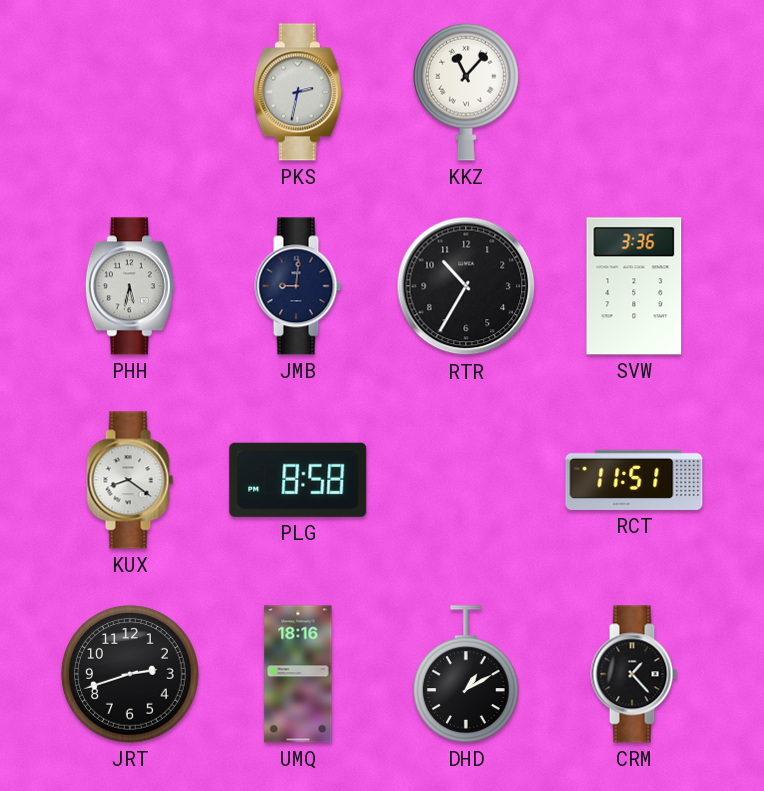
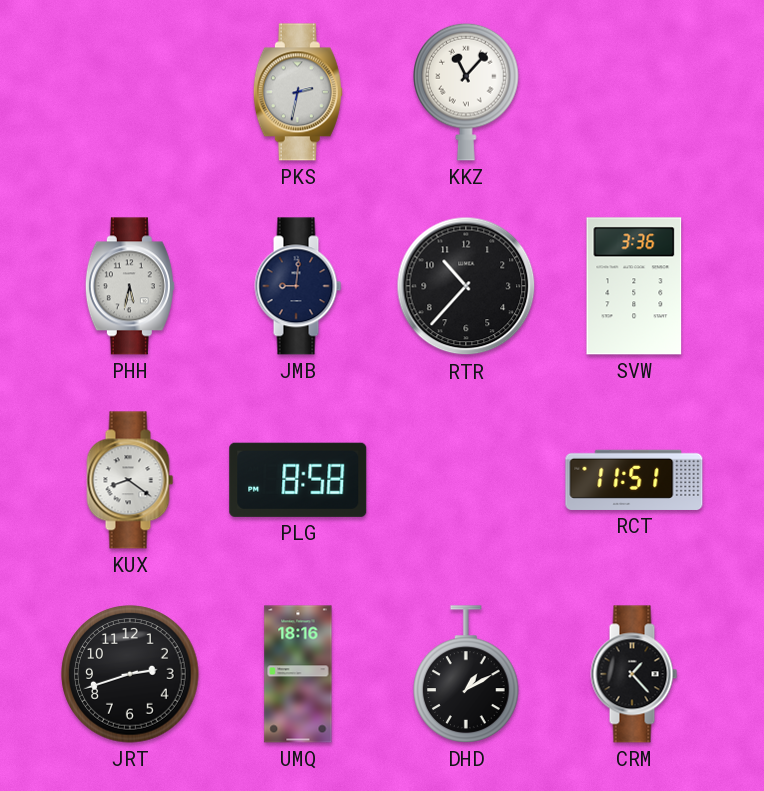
RTR: 10:35 -> 10:37 (466, 286)
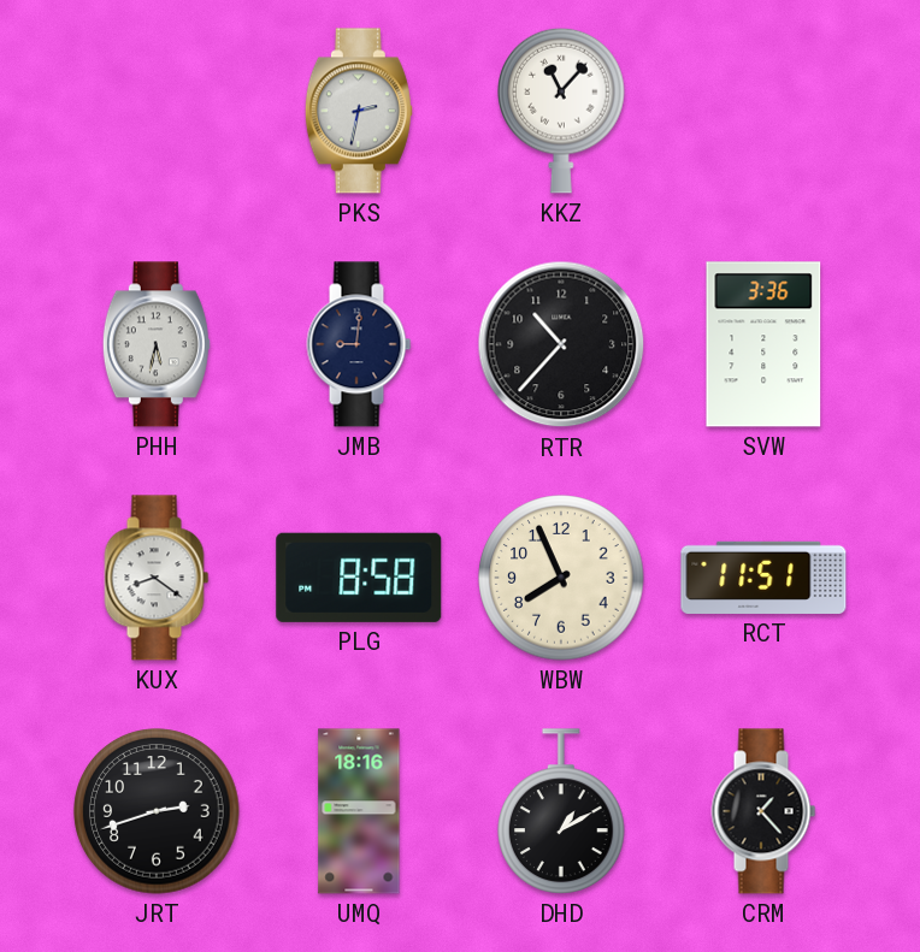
WBW: none -> 7:56 (561, 578)
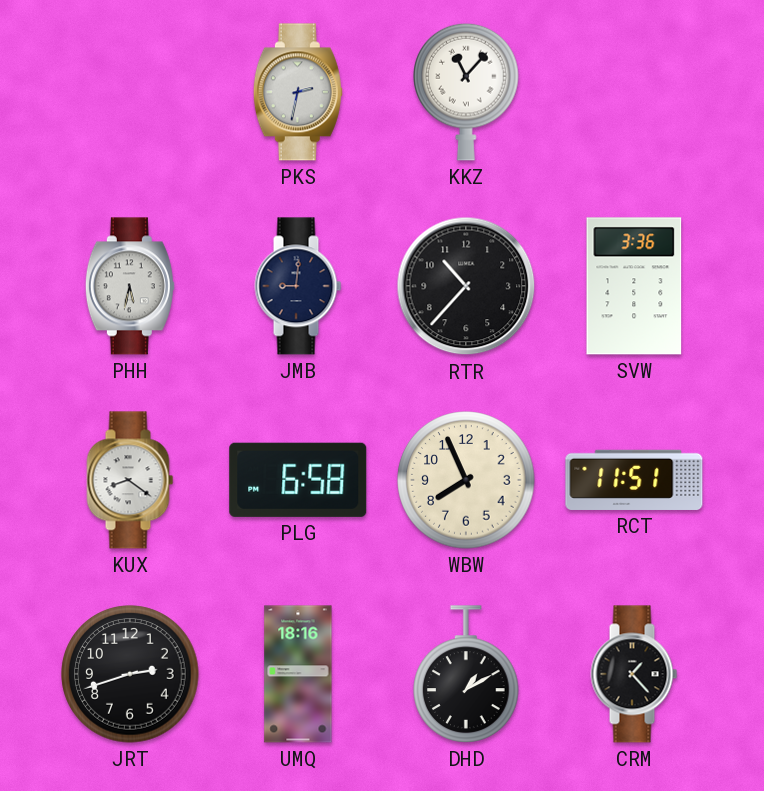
PLG: 8:58 -> 6:58 (298, 480)
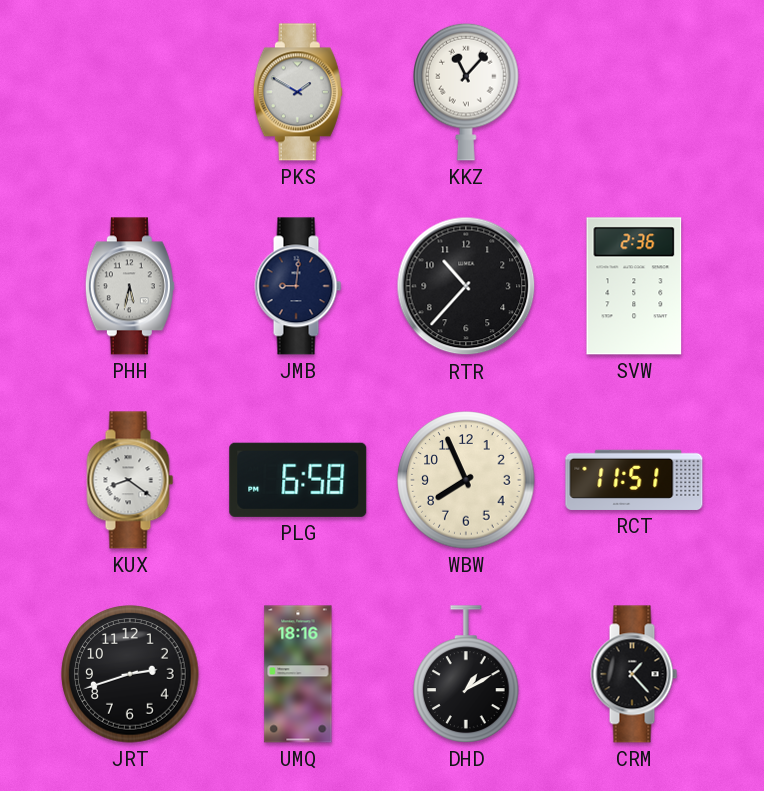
PKS: 2:32 -> 1:50 (298, 92)
SVW: 3:36 -> 2:36 (634, 286)
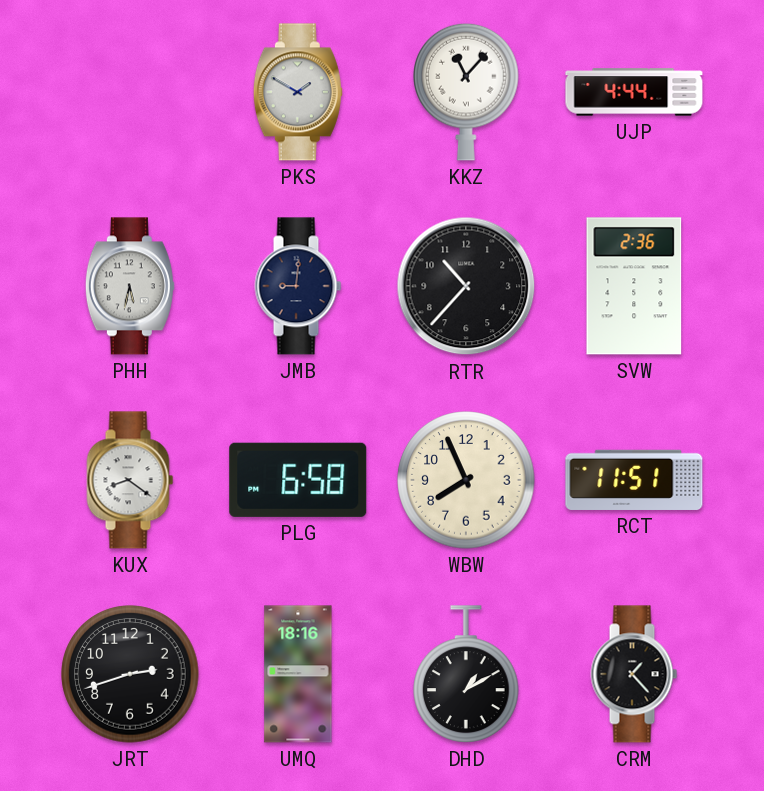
UJP: none -> 4:44 (634, 92)
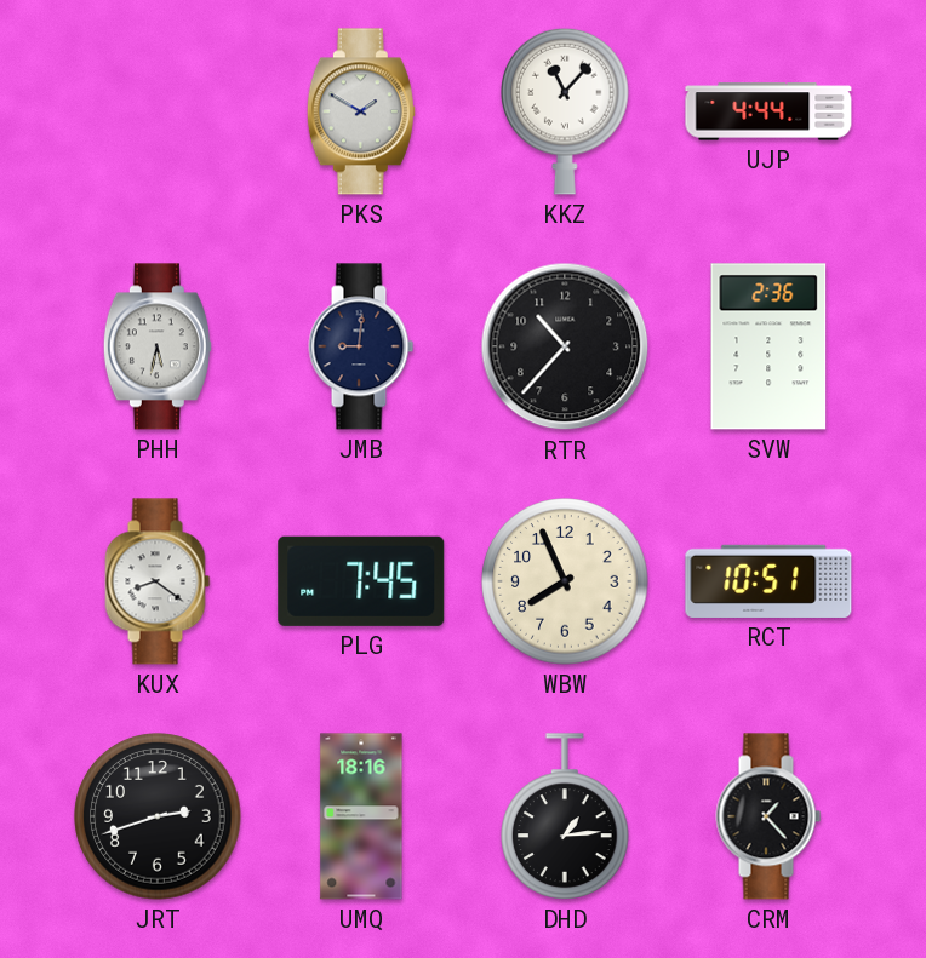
PLG: 6:58 -> 7:45 (361, 581)
RCT: 11:51 -> 10:51 (768, 581)
DHD: 1:10 -> 1:14 (565, 816)
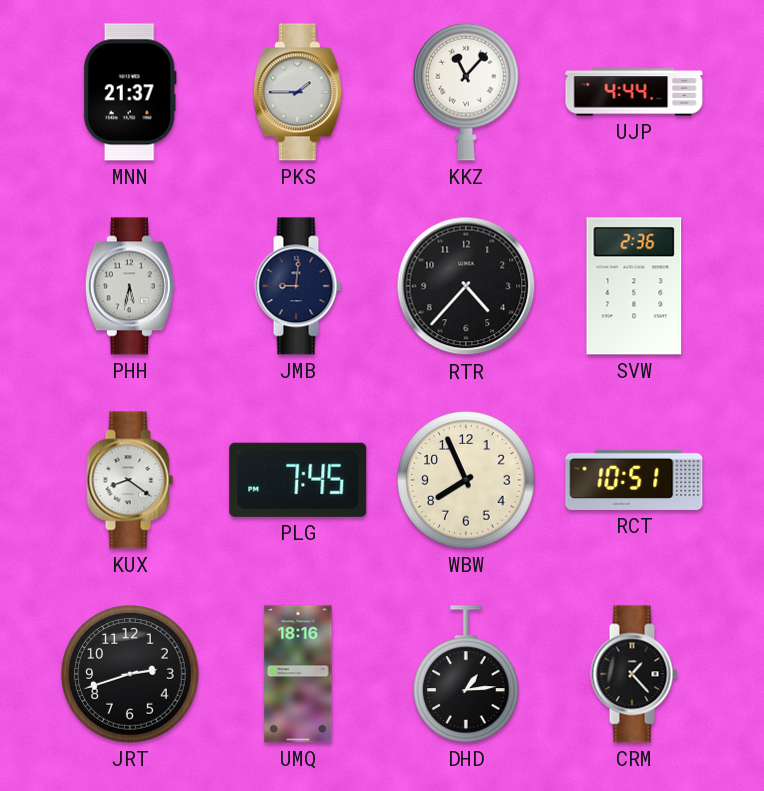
MNN: none -> 21:37 (130, 92)
PKS: 1:50 -> 1:45 (298, 92)
RTR: 10:37 -> 4:37 (466, 286)
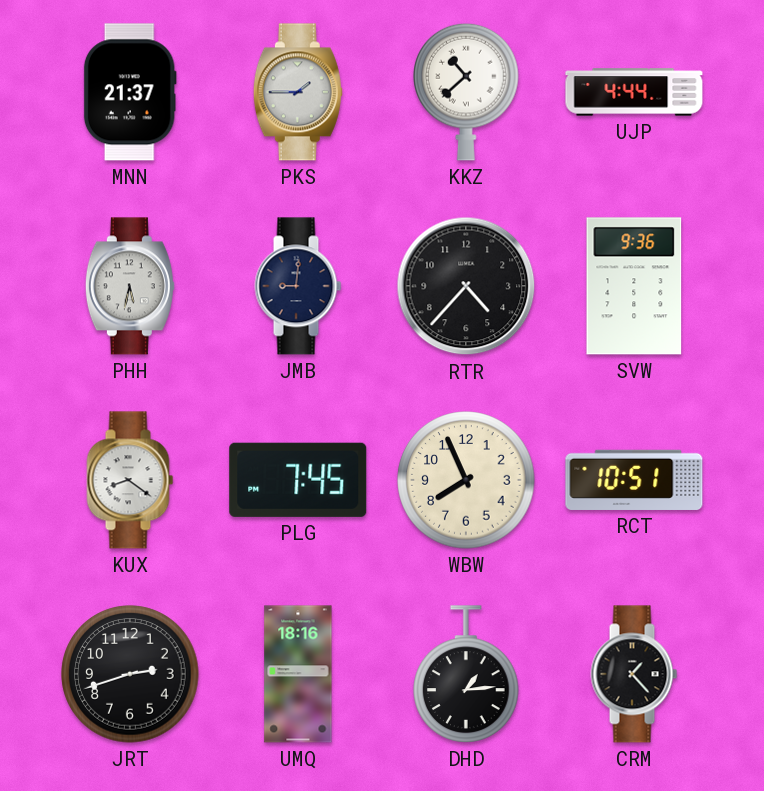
KKZ: 11:07 -> 10:38 (466, 92)
SVW: 2:36 -> 9:36 (634, 286)
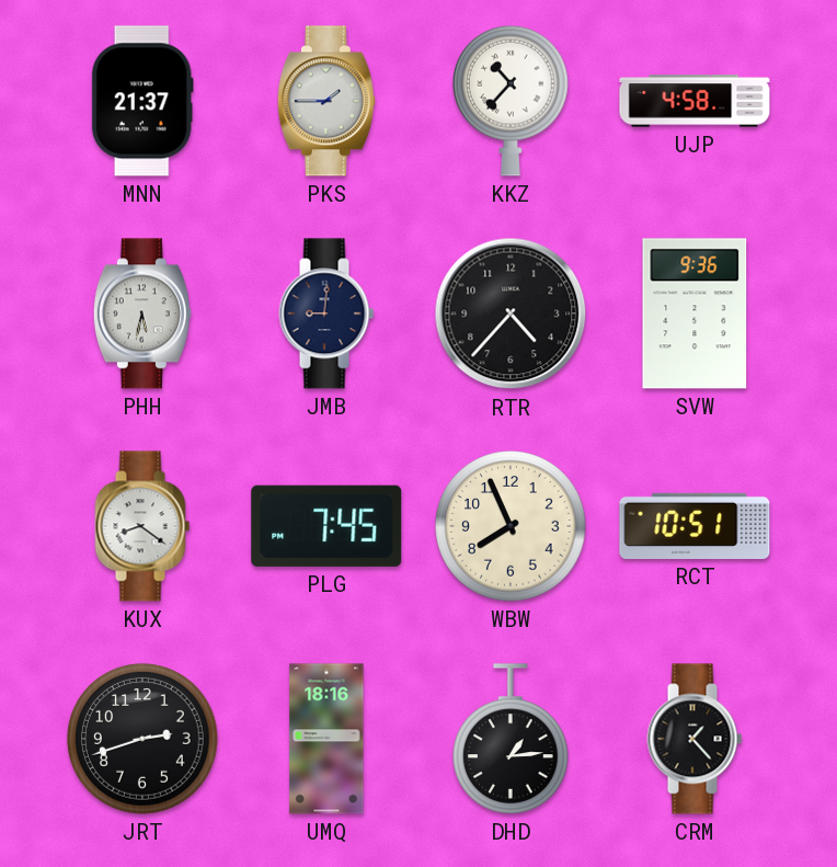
KKZ: 10:38 -> 10:37 (511, 101)
UJP: 4:44 -> 4:58 (695, 101)
